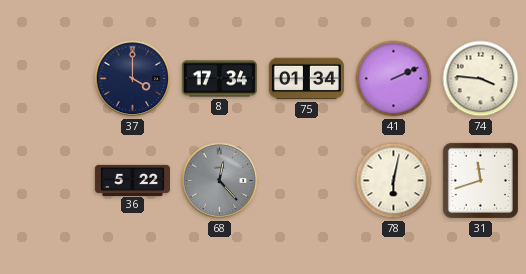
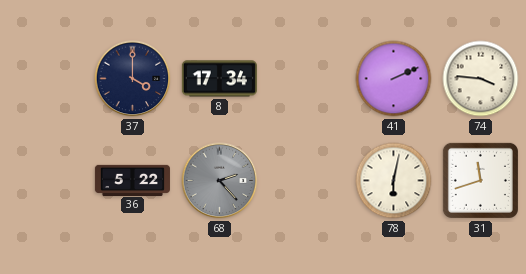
75: 01:34 -> none (306, 79)
68: 12:23 -> 2:23 (220, 181)
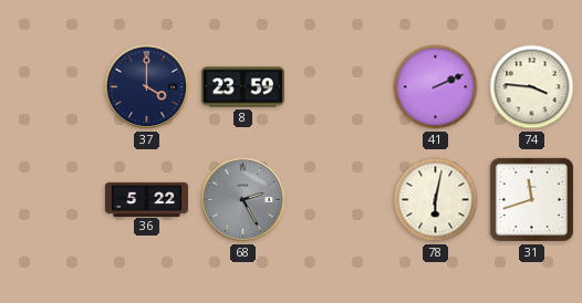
8: 17:34 -> 23:59 (242, 87)
68: 2:23 -> 2:25 (243, 200)
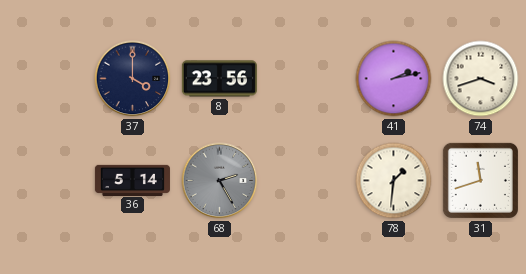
8: 23:59 -> 23:56 (219, 79)
41: 2:11 -> 2:13 (394, 79)
74: 3:46 -> 3:42 (481, 79)
36: 5:22 -> 5:14 (132, 180)
78: 6:02 -> 1:31 (394, 181)
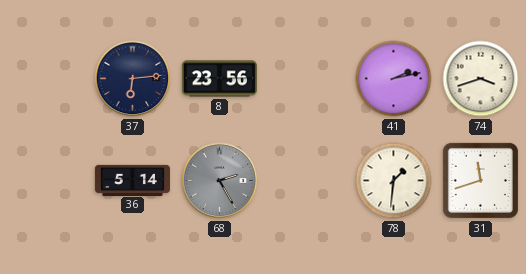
37: 4:00 -> 6:14 (133, 79)
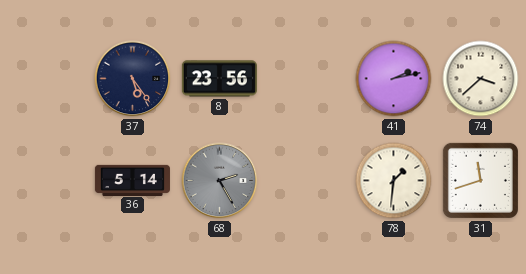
37: 6:14 -> 5:24 (133, 79)
74: 3:42 -> 3:38 (481, 79)
